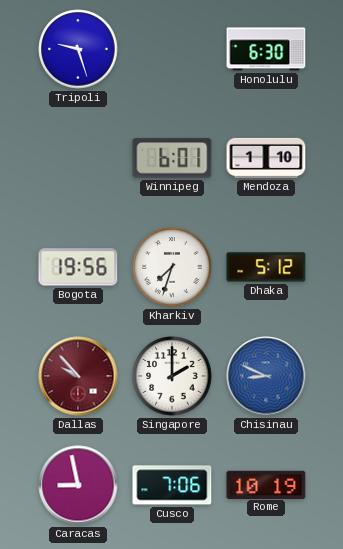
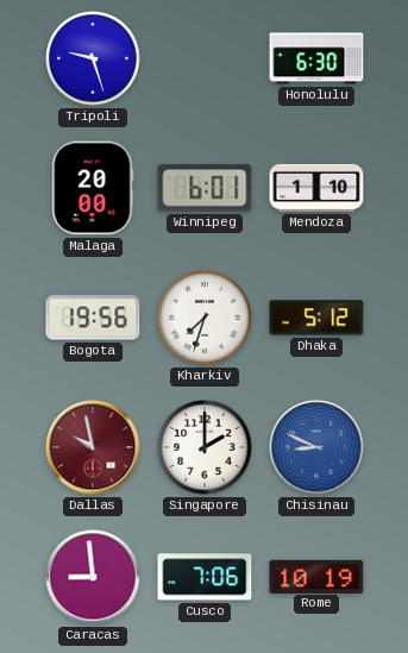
Malaga: none -> 20:00 (93, 188)
Dallas: 9:53 -> 9:58 (93, 447)
Caracas: 8:58 -> 8:59 (93, 577)
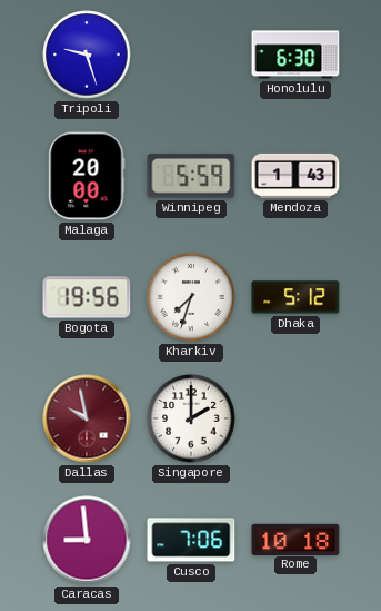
Winnipeg: 6:01 -> 5:59 (191, 176)
Mendoza: 1:10 -> 1:43 (295, 176)
Chisinau: 8:49 -> none (316, 447)
Rome: 10:19 -> 10:18 (295, 539)
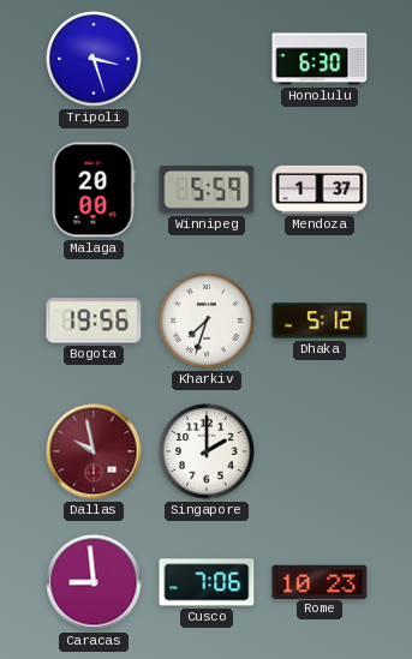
Tripoli: 9:27 -> 3:27 (94, 59)
Mendoza: 1:43 -> 1:37 (320, 190)
Rome: 10:18 -> 10:23 (320, 581)
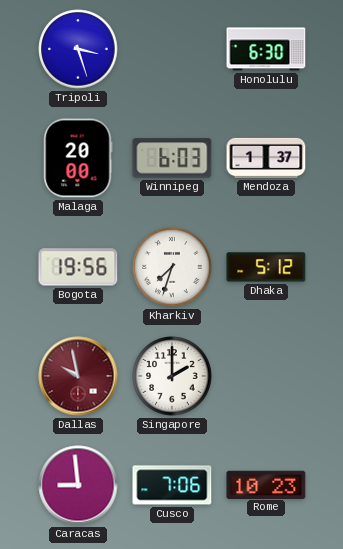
Winnipeg: 5:59 -> 6:03 (172, 158)
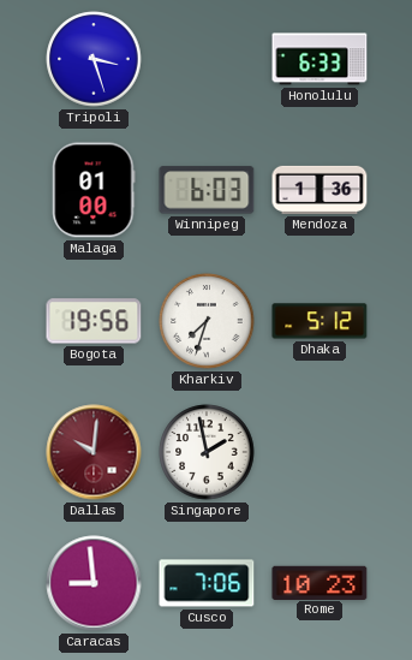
Honolulu: 6:30 -> 6:33 (320, 59)
Malaga: 20:00 -> 01:00 (94, 190)
Mendoza: 1:37 -> 1:36 (320, 190)
Dallas: 9:58 -> 10:01 (94, 452)
Singapore: 2:00 -> 1:58 (207, 452)
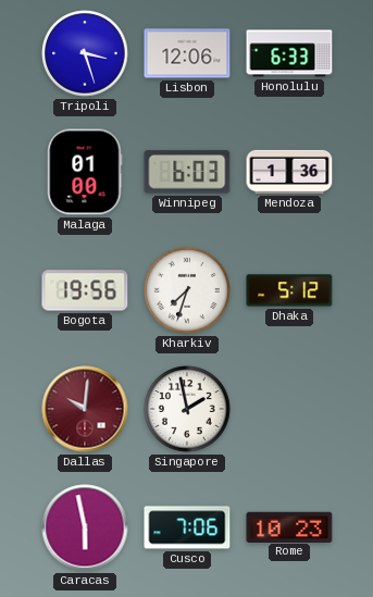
Lisbon: none -> 12:06 (187, 53)
Caracas: 8:59 -> 5:58 (85, 527)
